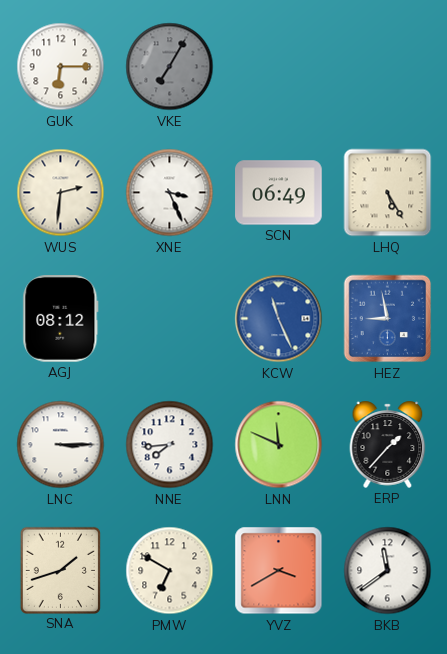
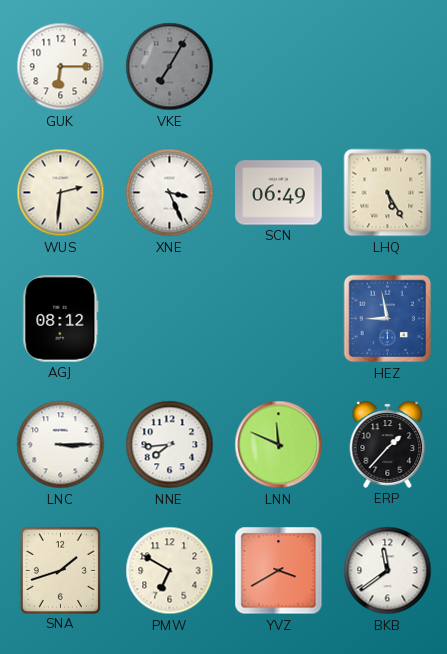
KCW: 11:26 -> none (279, 319)
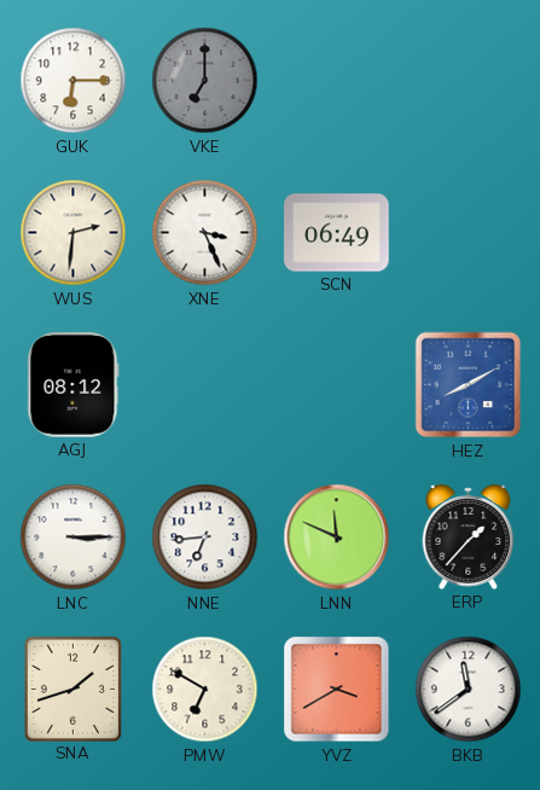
VKE: 7:05 -> 7:00 (205, 81)
LHQ: 5:25 -> none (388, 193)
HEZ: 8:58 -> 8:10 (469, 385)
NNE: 7:44 -> 6:44 (205, 538)
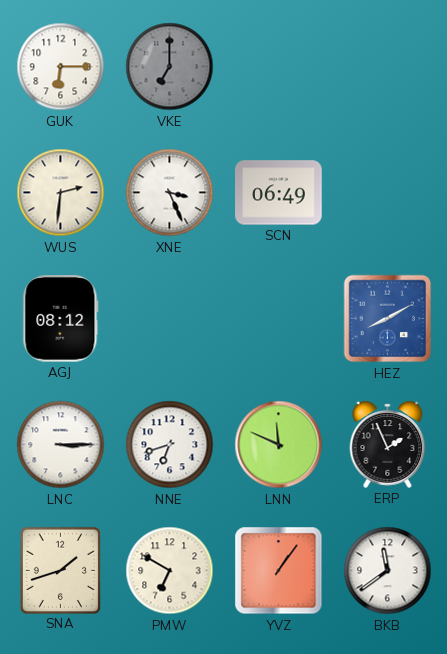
NNE: 6:44 -> 6:42 (170, 445)
ERP: 1:37 -> 1:56 (388, 444)
YVZ: 3:40 -> 1:06 (279, 571)
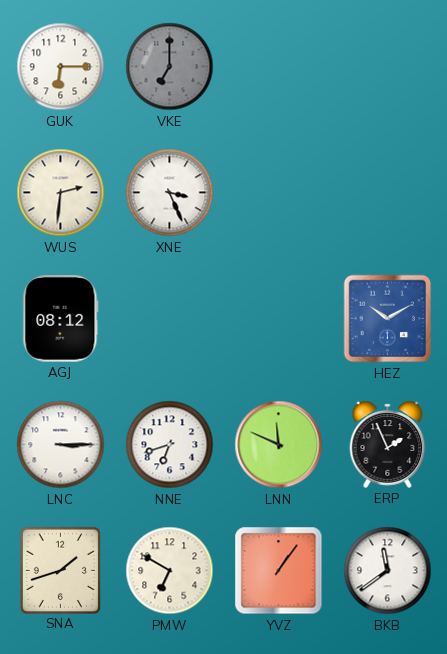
SCN: 06:49 -> none (279, 193)
HEZ: 8:10 -> 10:10 (388, 319)
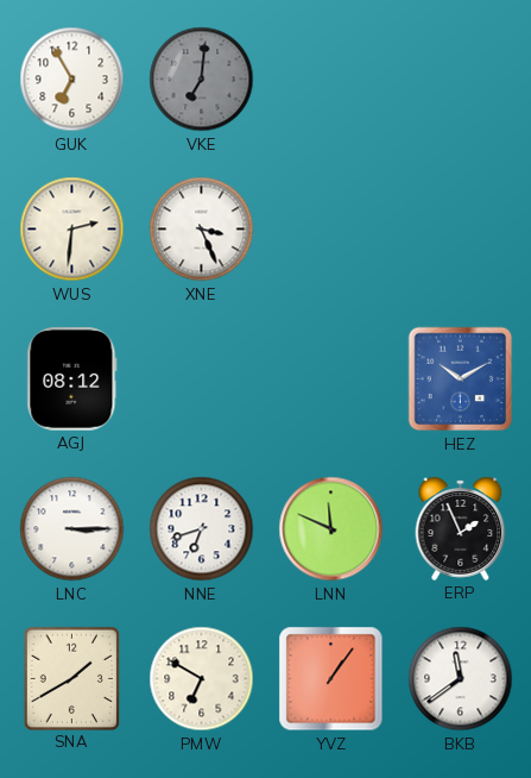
GUK: 6:15 -> 6:55 (72, 80)
VKE: 7:00 -> 7:01 (202, 80)
SNA: 1:42 -> 1:40 (71, 678)
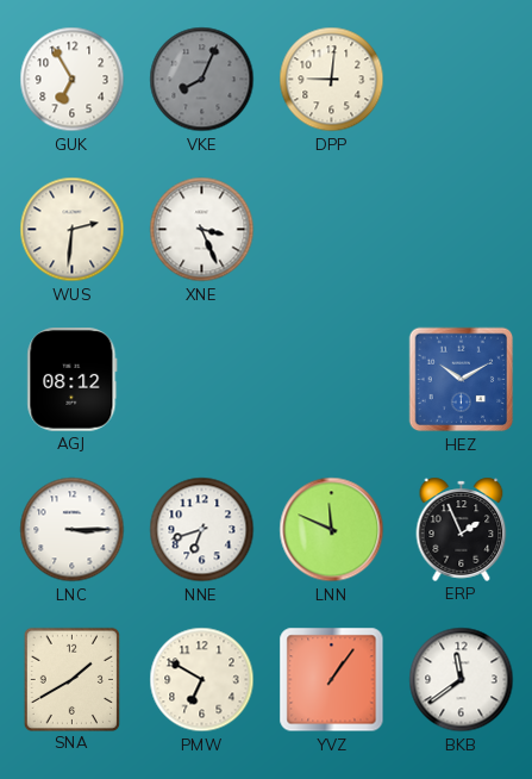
VKE: 7:01 -> 8:04 (202, 80)
DPP: none -> 9:01 (332, 80)
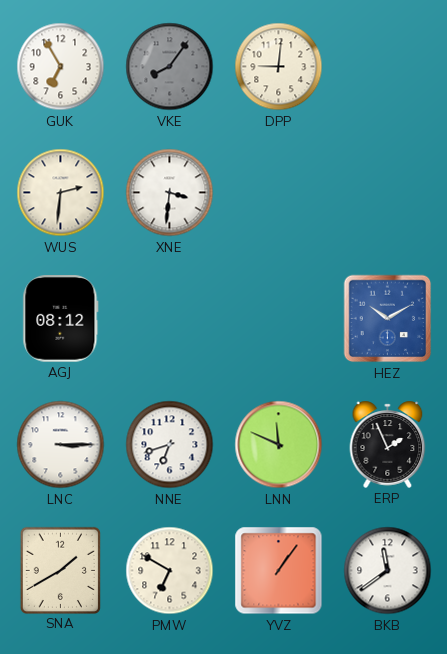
VKE: 8:04 -> 8:06 (170, 67)
XNE: 3:26 -> 3:31 (170, 193)
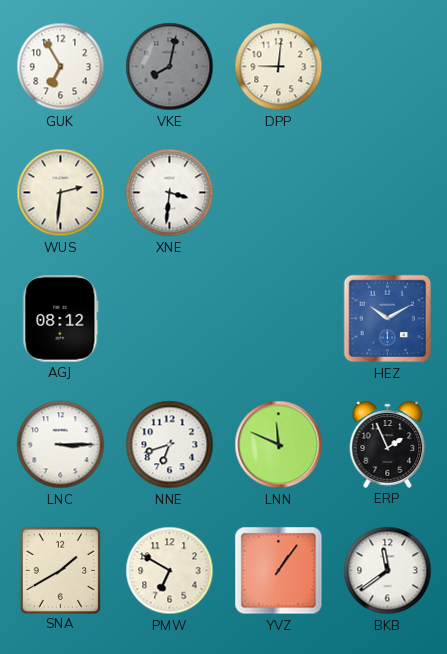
VKE: 8:06 -> 8:02 (170, 67)
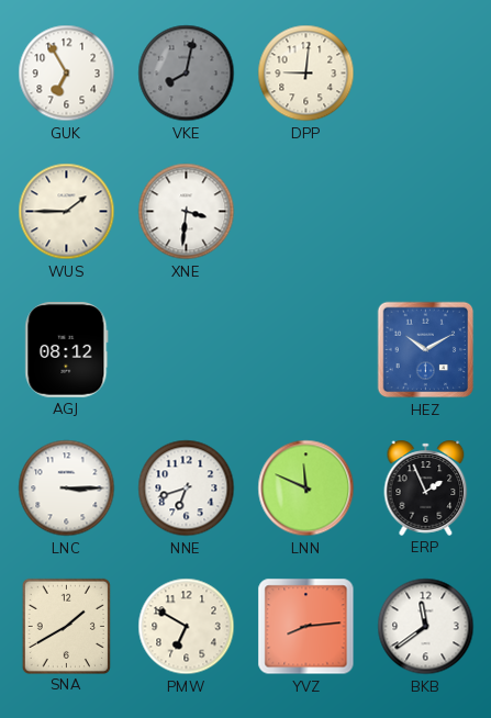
WUS: 2:31 -> 1:45 (67, 212)
YVZ: 1:06 -> 8:14 (306, 627)
